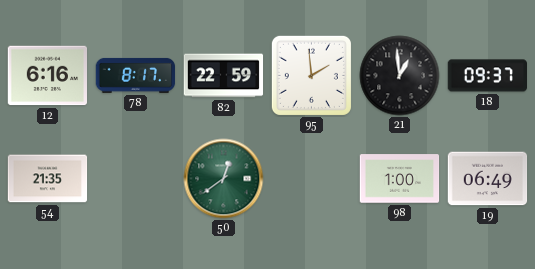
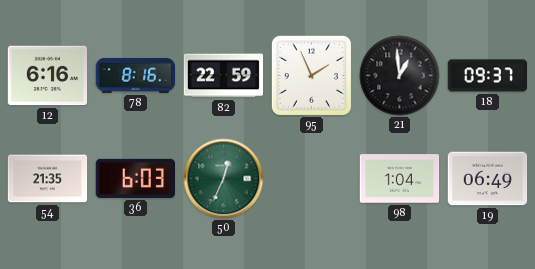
78: 8:17 -> 8:16 (136, 75)
95: 1:59 -> 1:56 (311, 75)
36: none -> 6:03 (136, 178)
50: 12:39 -> 12:34 (224, 179)
98: 1:00 -> 1:04 (400, 179)
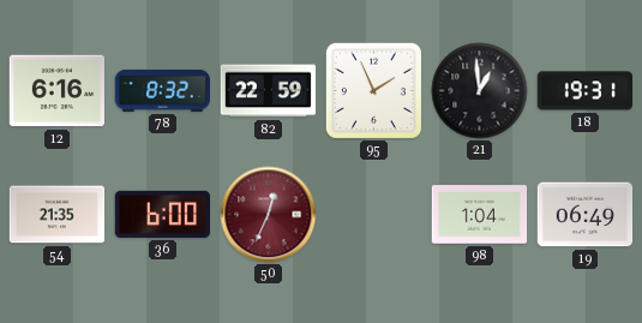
78: 8:16 -> 8:32 (163, 90)
18: 09:37 -> 19:31 (586, 91)
36: 6:03 -> 6:00 (163, 214)
50 dial: green -> burgundy (269, 215)
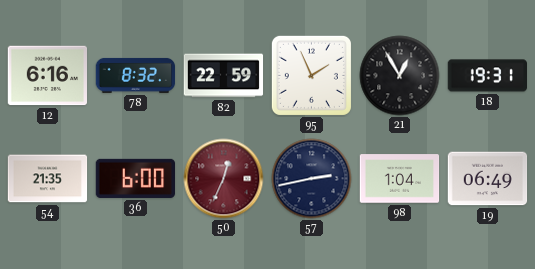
21: 12:59 -> 12:55 (400, 76)
57: none -> 2:43 (312, 179)
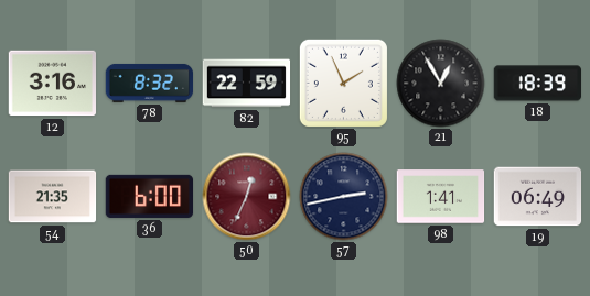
12: 6:16 -> 3:16 (52, 84)
18: 19:31 -> 18:39 (538, 84)
98: 1:04 -> 1:41 (441, 197)
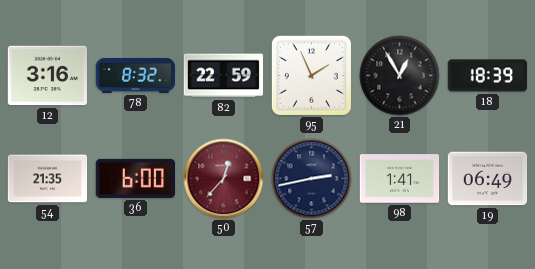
50: 12:34 -> 12:37 (224, 179)
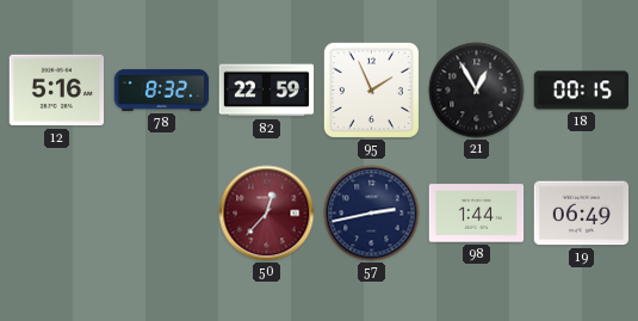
12: 3:16 -> 5:16 (56, 91)
18: 18:39 -> 00:15 (582, 91)
54: 21:35 -> none (48, 179)
36: 6:00 -> none (136, 178)
98: 1:41 -> 1:44 (477, 214)
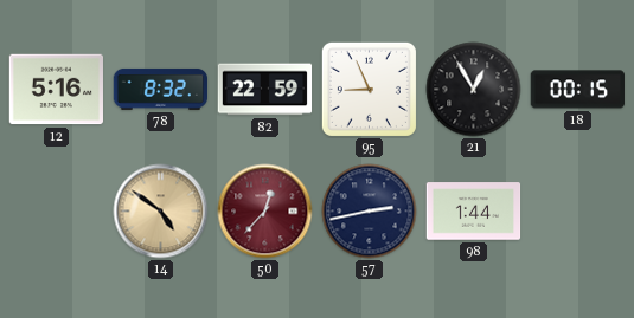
95: 1:56 -> 8:56 (369, 89)
14: none -> 4:51 (161, 212)
19: 06:49 -> none (582, 214)
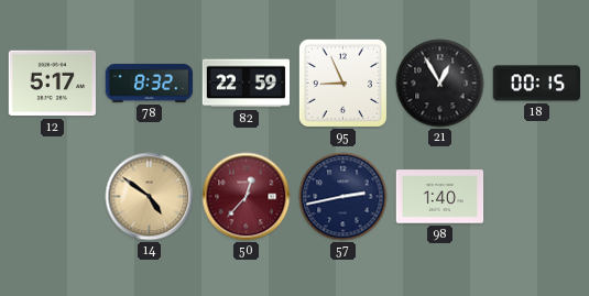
12: 5:16 -> 5:17 (52, 84)
98: 1:44 -> 1:40 (440, 197)
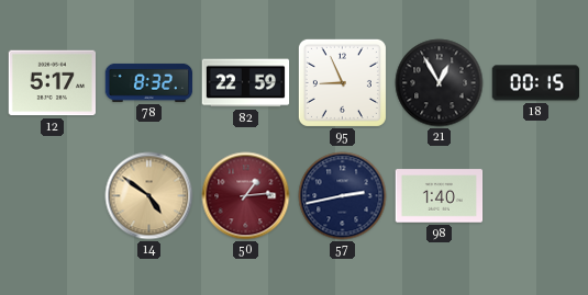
50: 12:37 -> 1:14 (246, 196)
